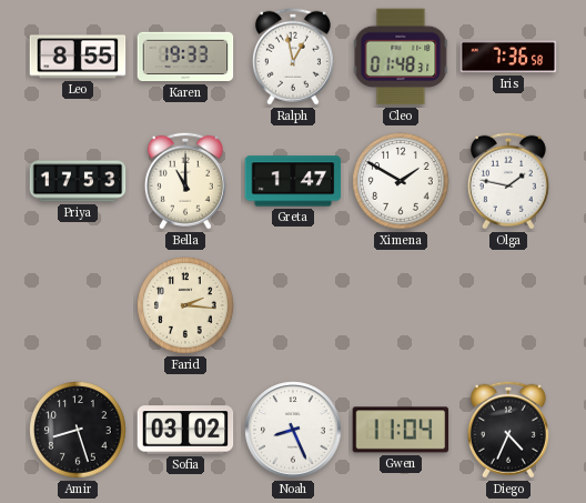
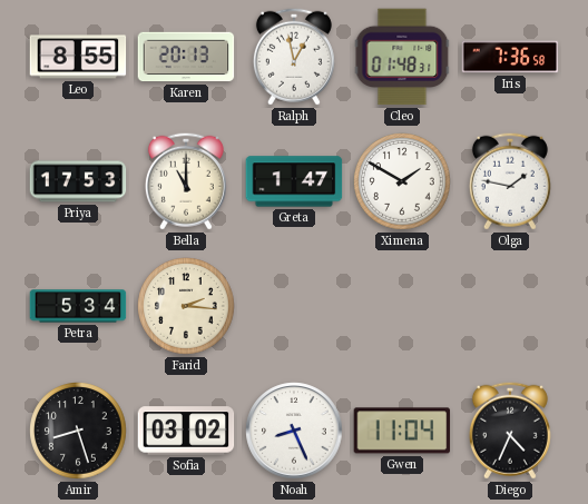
Karen: 19:33 -> 20:13 (186, 57)
Petra: none -> 5:34 (78, 306)
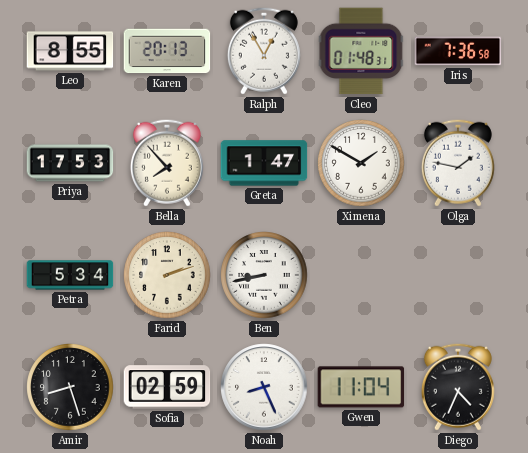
Ralph: 12:58 -> 12:55 (264, 51)
Bella: 11:00 -> 7:53 (167, 163)
Farid: 2:16 -> 2:12 (167, 275)
Ben: none -> 8:43 (264, 275)
Sofia: 03:02 -> 02:59 (167, 387)
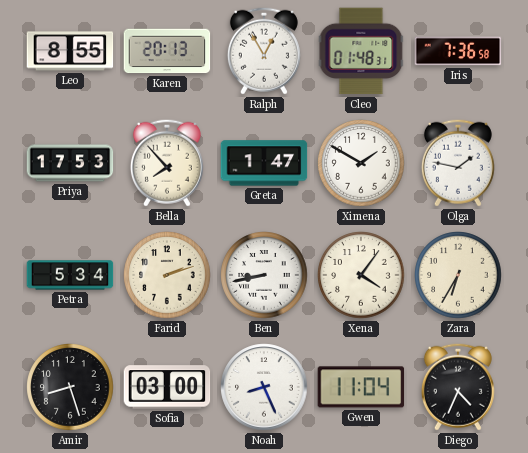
Xena: none -> 4:06 (361, 275)
Zara: none -> 6:35 (458, 275)
Sofia: 02:59 -> 03:00 (167, 387)
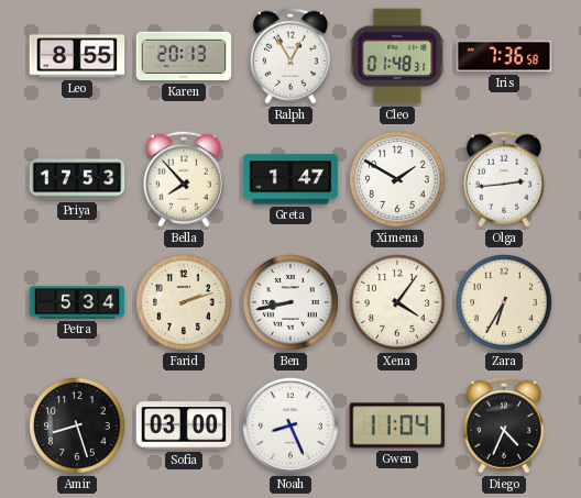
Olga: 1:47 -> 2:44 (504, 179)
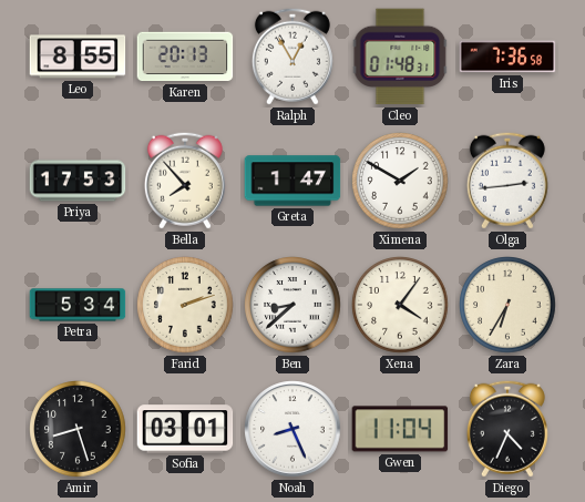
Ben: 8:43 -> 8:38 (292, 305)
Sofia: 03:00 -> 03:01 (185, 429)
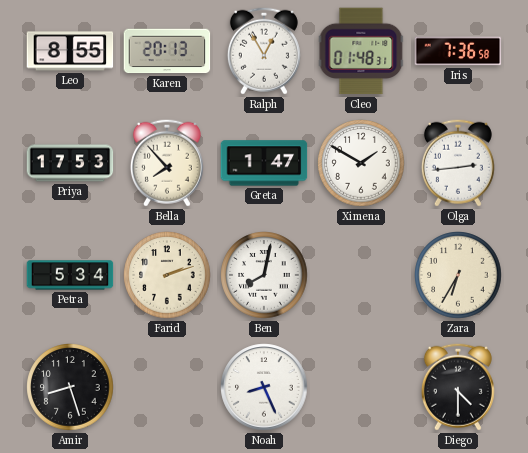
Ben: 8:38 -> 8:02 (264, 275)
Xena: 4:06 -> none (400, 305)
Sofia: 03:01 -> none (185, 429)
Gwen: 11:04 -> none (400, 429)
Diego: 4:34 -> 4:30 (458, 387)
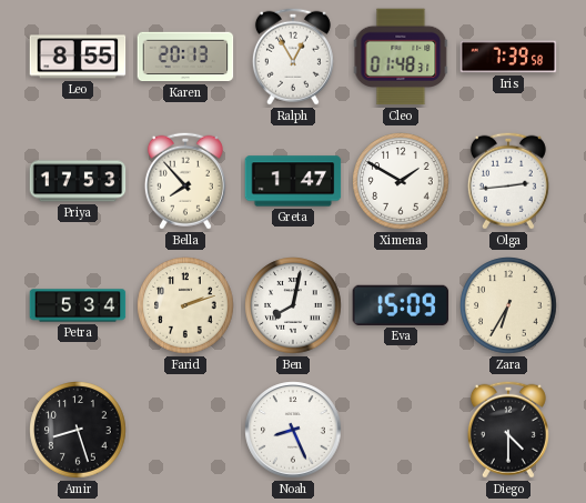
Iris: 7:36 -> 7:39 (508, 57)
Eva: none -> 15:09 (401, 305)
